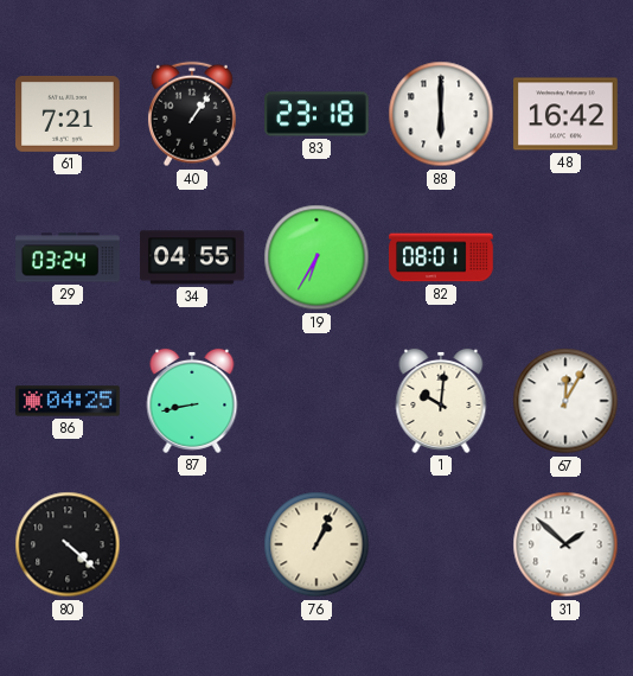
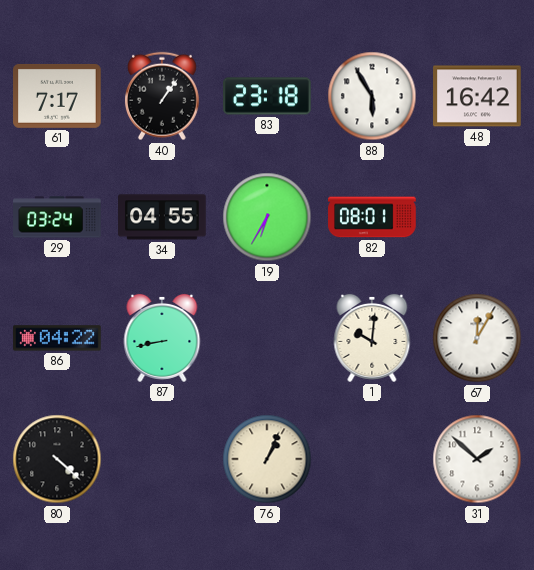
61: 7:21 -> 7:17 (57, 96)
88: 6:00 -> 5:55 (372, 96)
86: 04:25 -> 04:22 (57, 338)
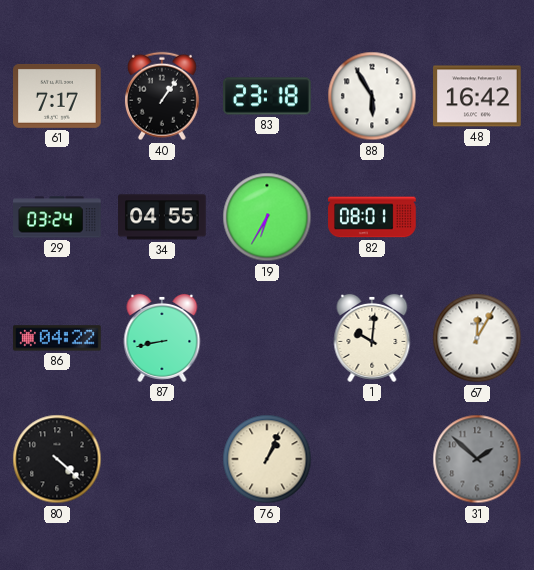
31 dial: white -> grey (477, 459)
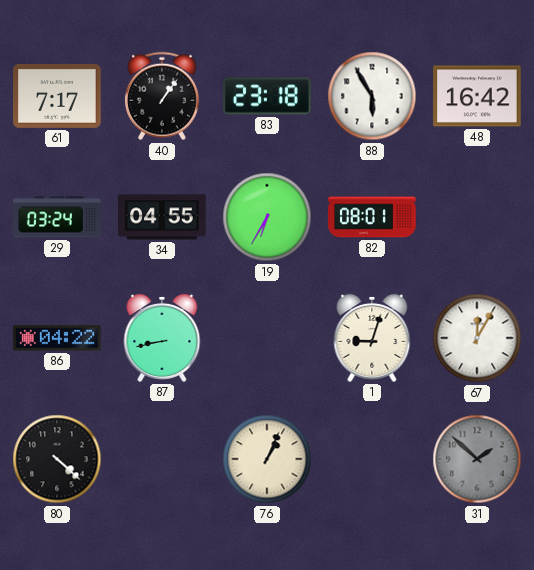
1: 10:01 -> 9:03 (372, 338)
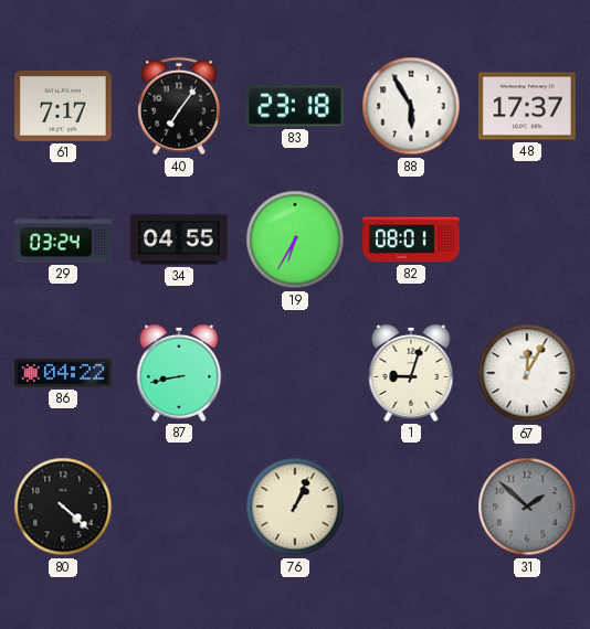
40: 1:06 -> 7:06 (179, 106)
48: 16:42 -> 17:37 (527, 106)
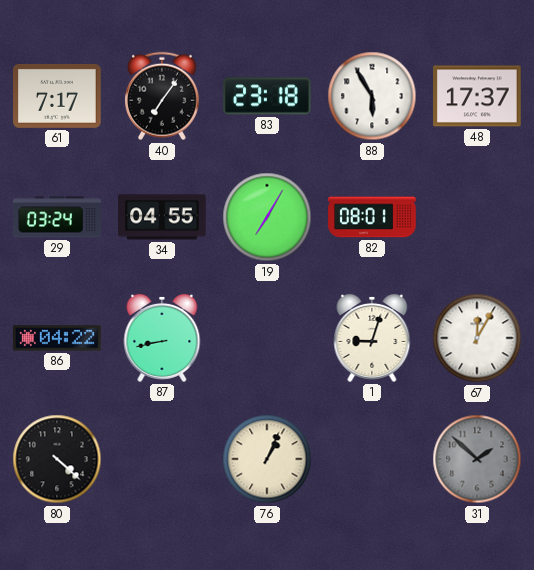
19: 6:35 -> 7:05 (267, 217)
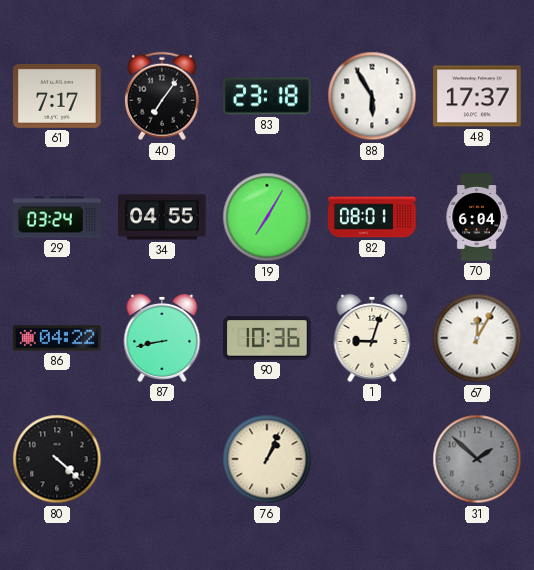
70: none -> 6:04 (477, 217)
90: none -> 10:36 (267, 338)
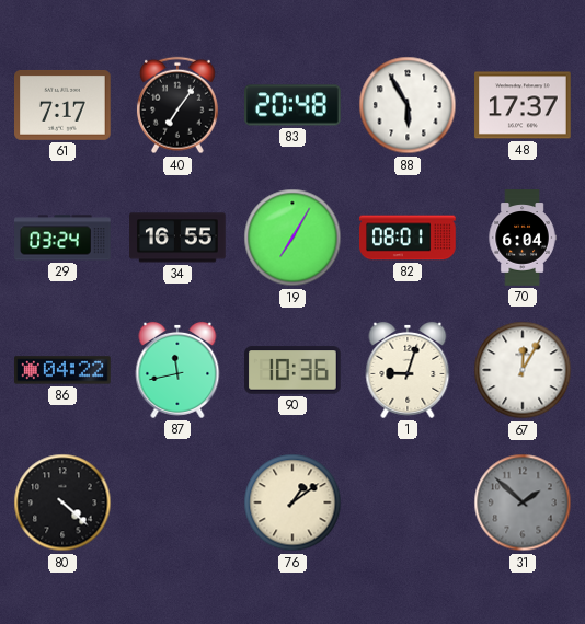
83: 23:18 -> 20:48 (292, 105)
34: 04:55 -> 16:55 (177, 238)
87: 8:43 -> 11:43 (177, 370)
76: 1:04 -> 1:09 (292, 502)
